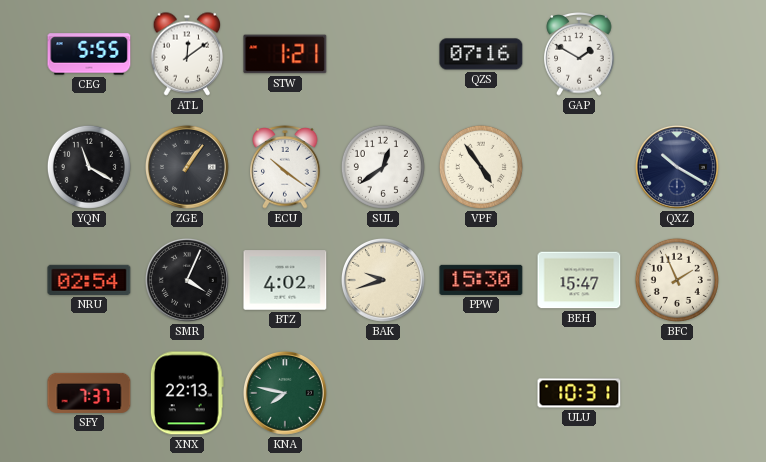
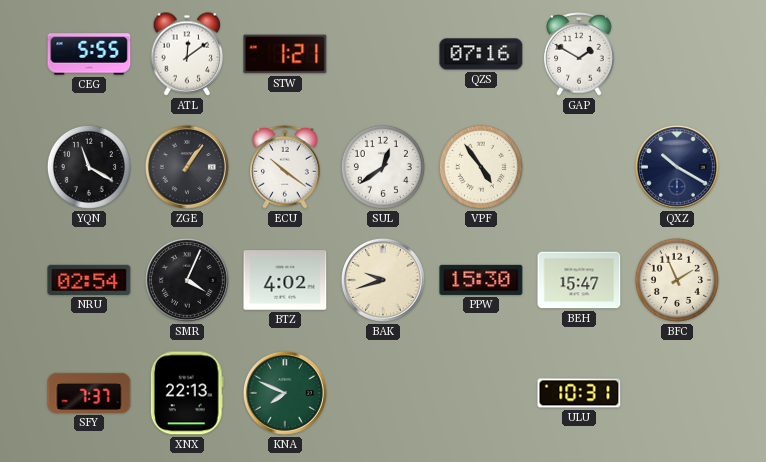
KNA: 7:47 -> 7:49 (285, 393)
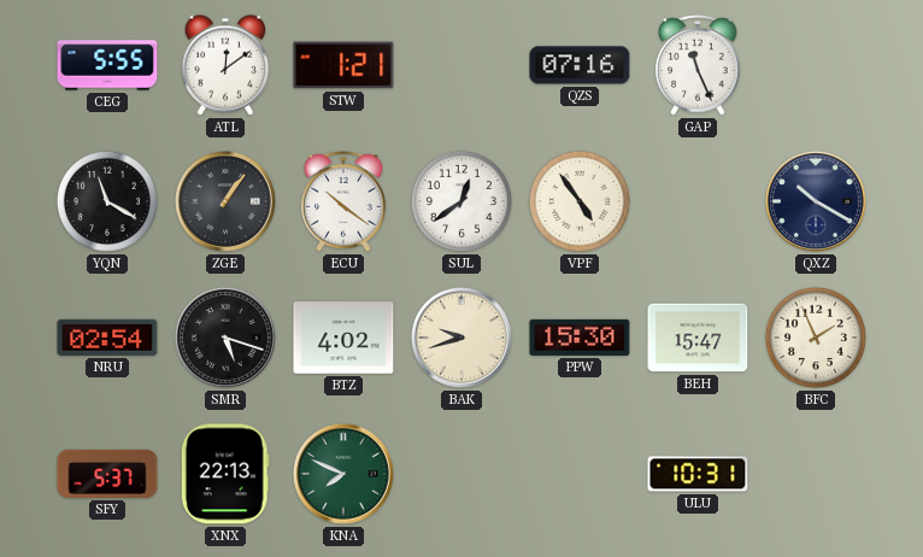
GAP: 1:50 -> 11:26 (698, 65)
SMR: 4:04 -> 5:18 (225, 338)
SFY: 7:37 -> 5:37 (107, 474)
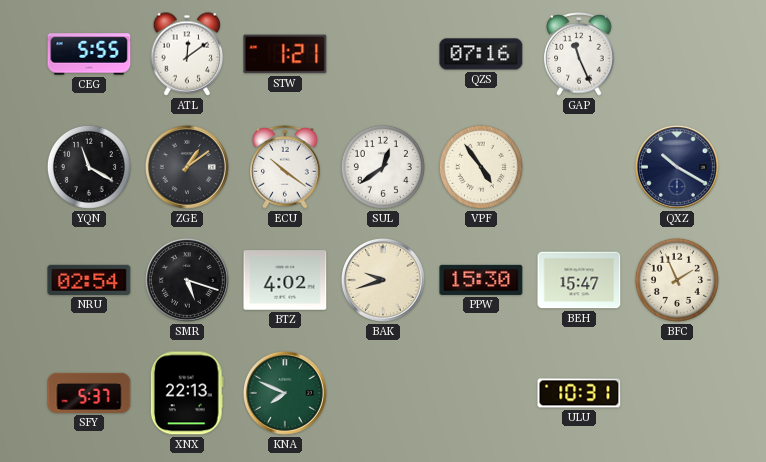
ZGE: 1:06 -> 1:09 (187, 167)
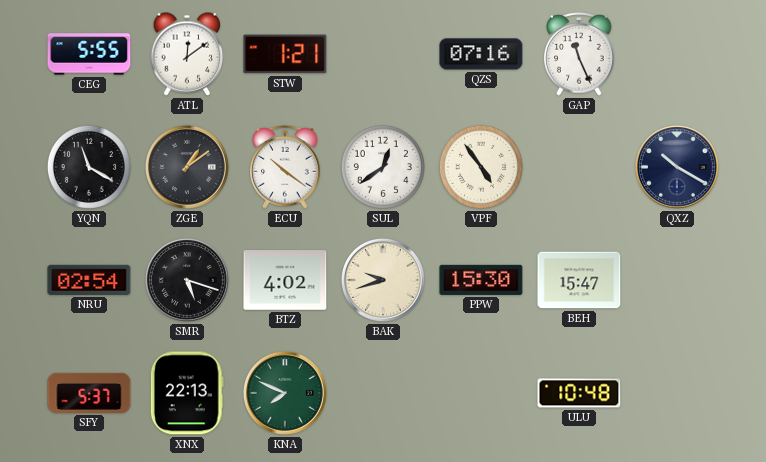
BFC: 1:56 -> none (677, 280)
ULU: 10:31 -> 10:48 (579, 393)
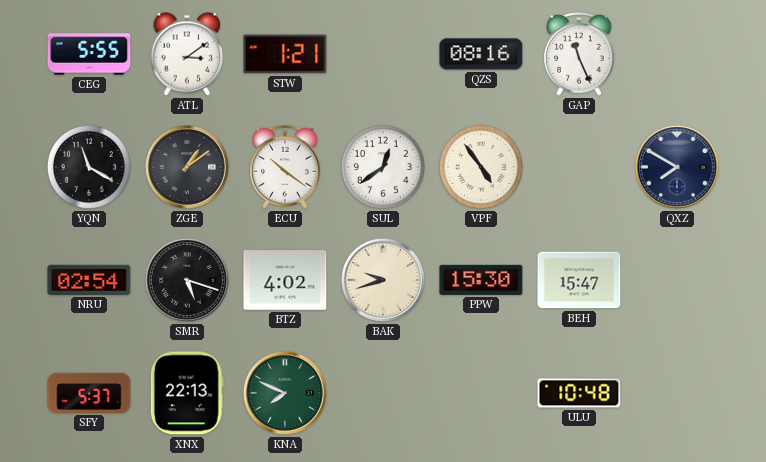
ATL: 12:09 -> 3:09 (187, 54)
QZS: 07:16 -> 08:16 (481, 54)
QXZ: 10:20 -> 7:50 (677, 167)
